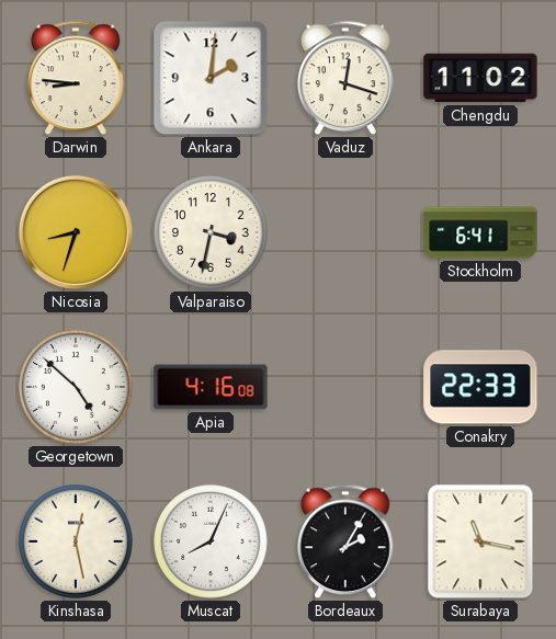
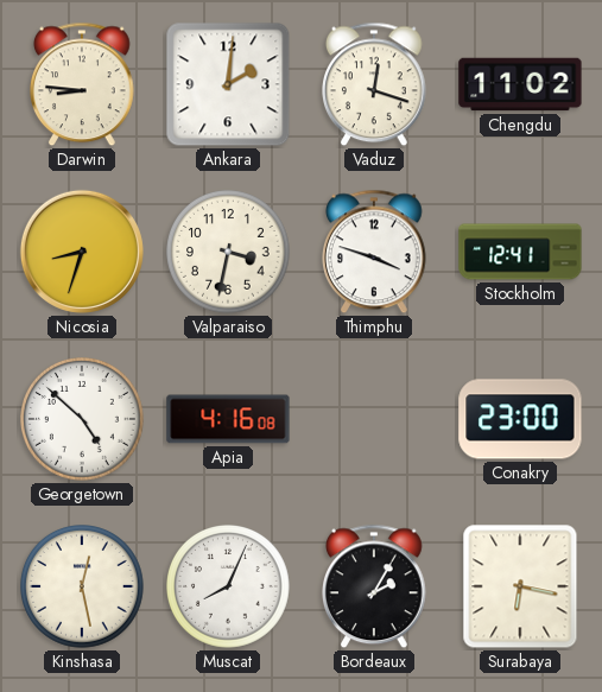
Thimphu: none -> 3:48 (375, 252)
Stockholm: 6:41 -> 12:41 (520, 252)
Conakry: 22:33 -> 23:00 (520, 419)
Surabaya: 11:17 -> 6:17 (520, 586)
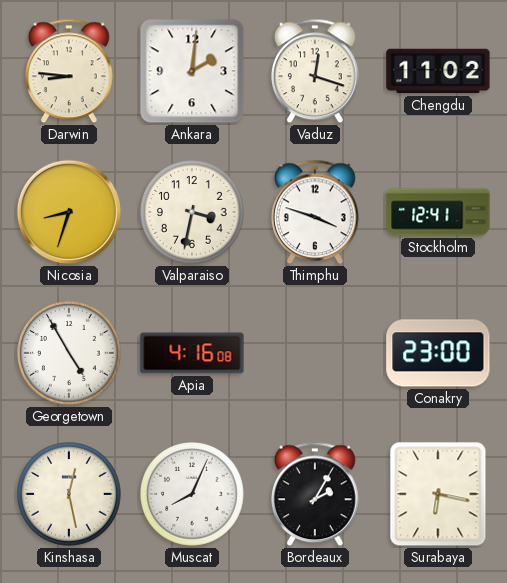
Georgetown: 4:52 -> 4:55 (70, 354)
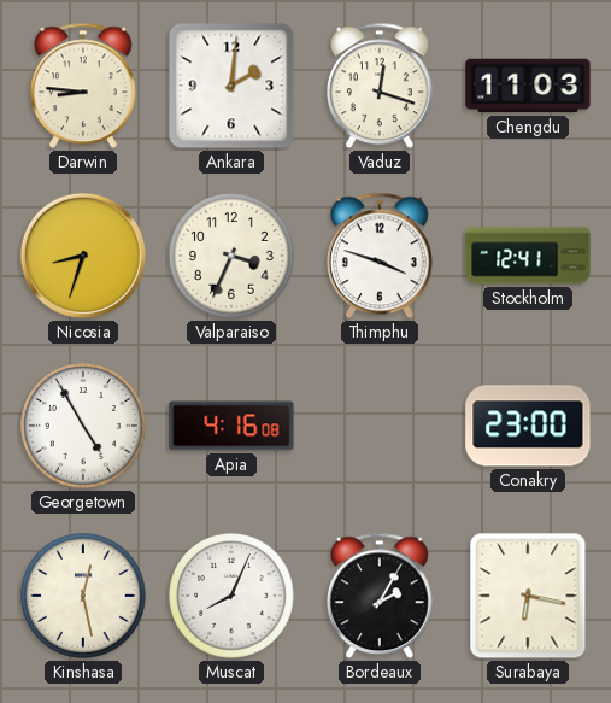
Chengdu: 11:02 -> 11:03 (528, 86)
Valparaiso: 3:32 -> 3:34 (233, 257)
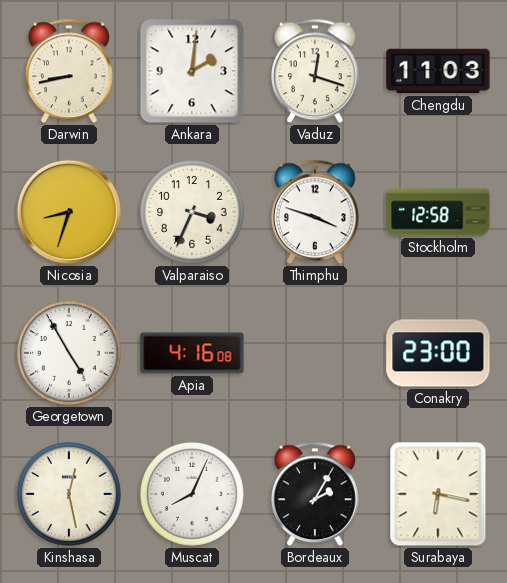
Darwin: 8:46 -> 8:43 (70, 71)
Stockholm: 12:41 -> 12:58 (438, 212)
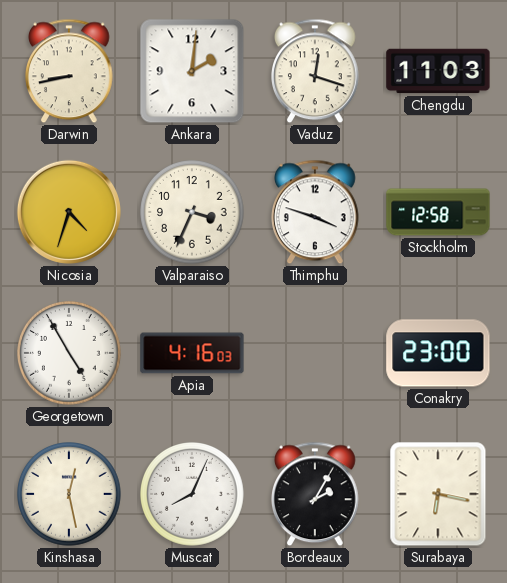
Nicosia: 8:33 -> 4:33 (69, 212)
Apia: 4:16:08 -> 4:16:03 (192, 353)
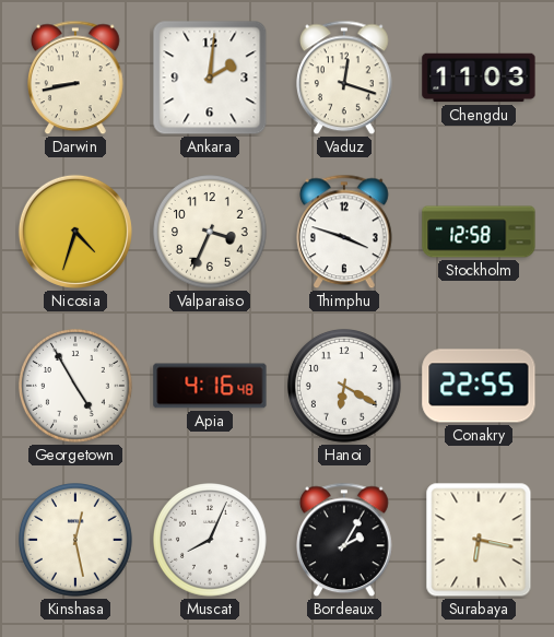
Apia: 4:16:03 -> 4:16:48 (210, 386)
Hanoi: none -> 6:20 (345, 387)
Conakry: 23:00 -> 22:55 (479, 386)
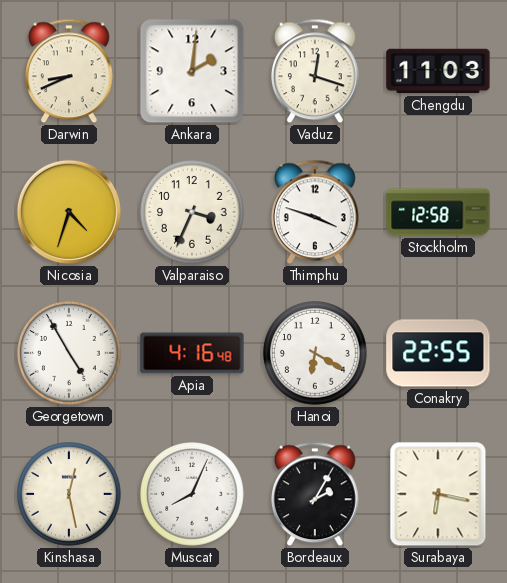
Darwin: 8:43 -> 8:41 (70, 71)
